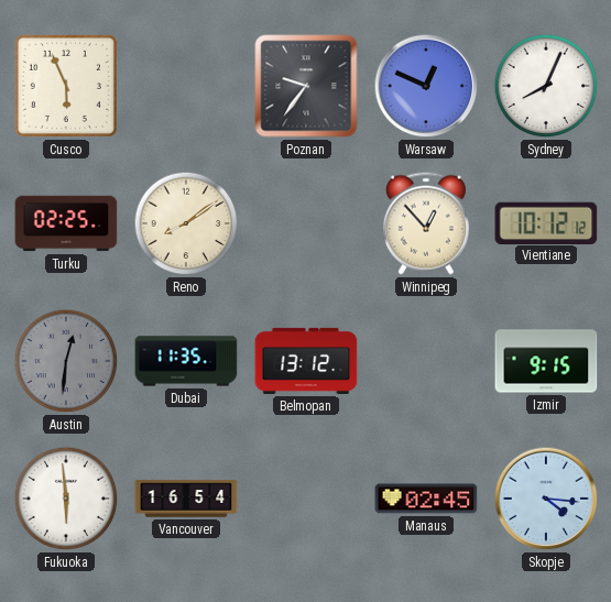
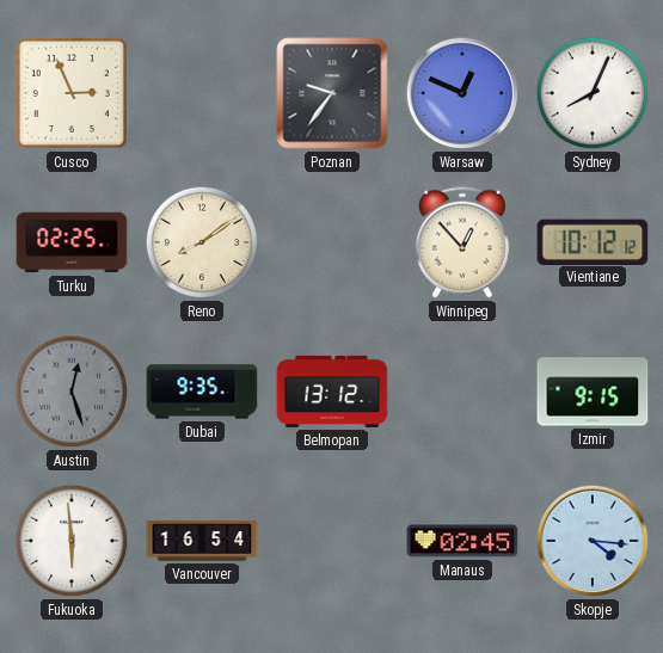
Cusco: 5:56 -> 2:56 (72, 93)
Austin: 12:31 -> 12:27 (72, 392)
Dubai: 11:35 -> 9:35 (202, 392)
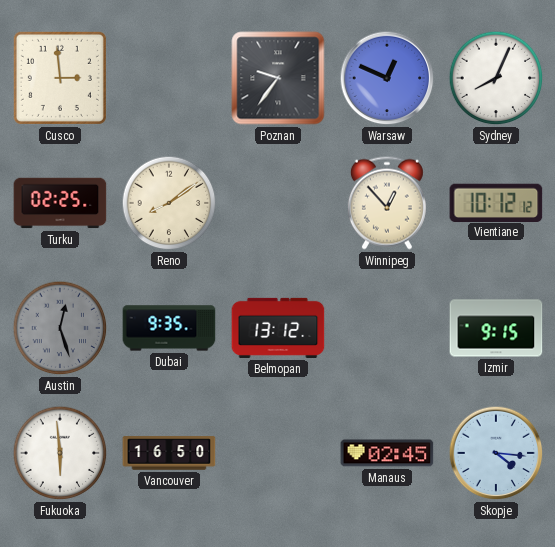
Cusco: 2:56 -> 2:59 (60, 78)
Vancouver: 16:54 -> 16:50 (169, 453)
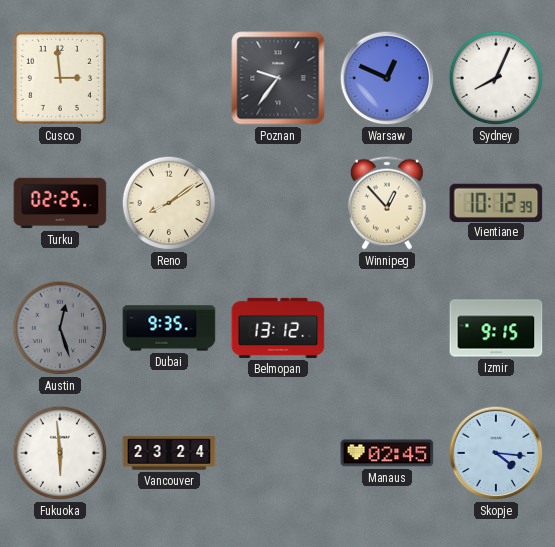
Vientiane: 10:12:12 -> 10:12:39 (496, 202)
Vancouver: 16:50 -> 23:24 (169, 453)
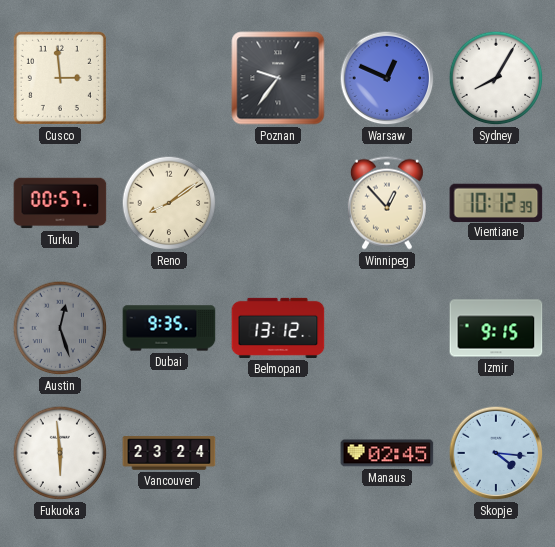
Sydney: 8:04 -> 8:05 (496, 78)
Turku: 02:25 -> 00:57 (60, 203)
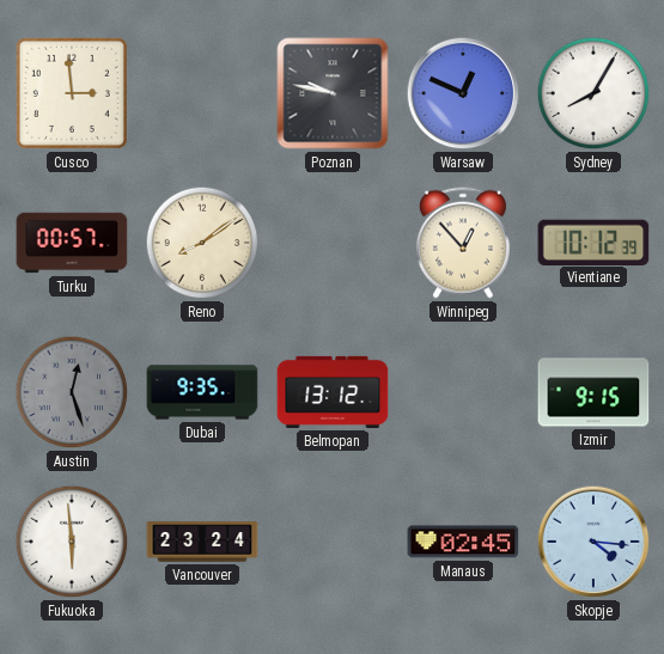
Poznan: 9:36 -> 9:47 (333, 93)
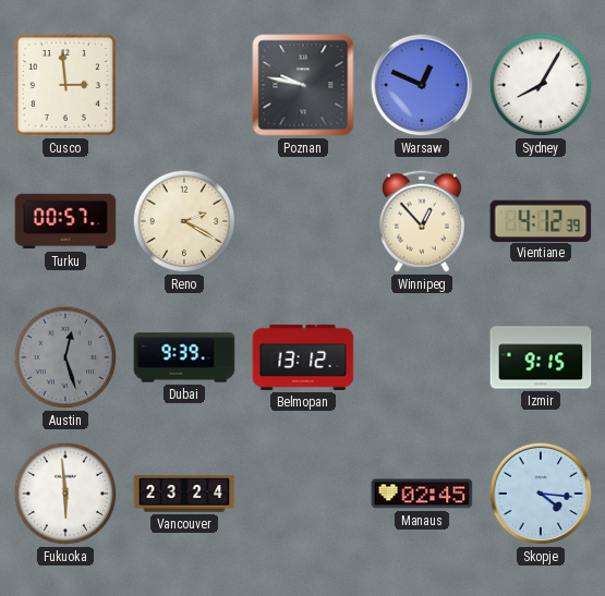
Reno: 8:09 -> 2:20 (184, 221)
Vientiane: 10:12 -> 4:12 (541, 220)
Dubai: 9:35 -> 9:39 (184, 357)
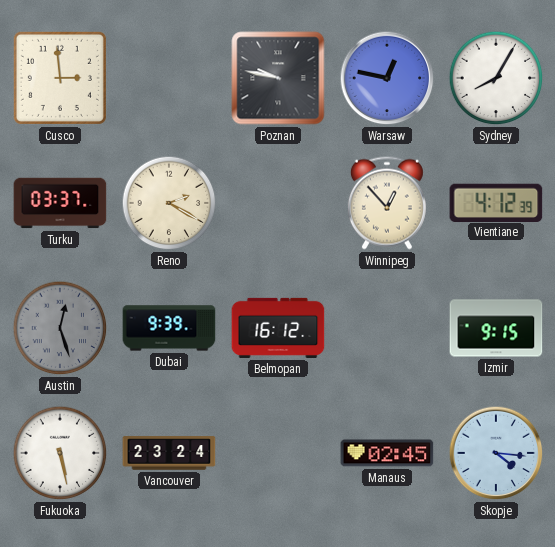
Warsaw: 12:49 -> 12:47 (387, 78)
Turku: 00:57 -> 03:37 (60, 203)
Belmopan: 13:12 -> 16:12 (278, 328)
Fukuoka: 5:59 -> 5:28 (60, 453)
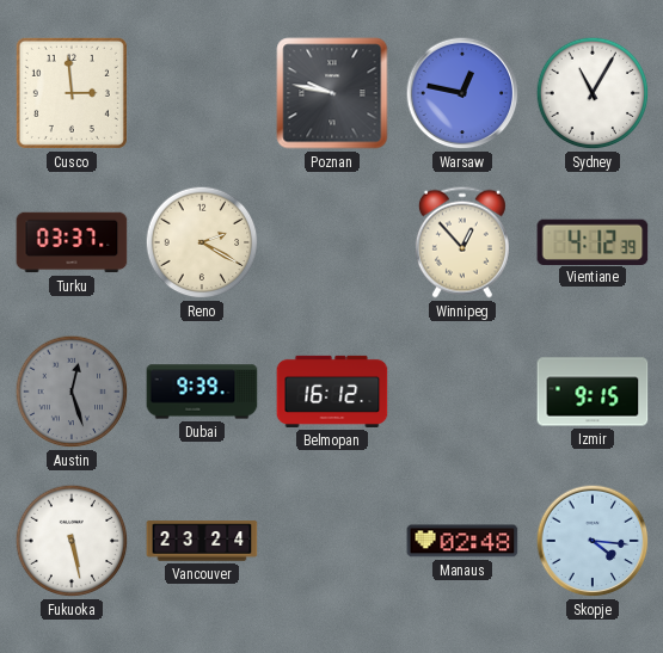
Sydney: 8:05 -> 11:05 (593, 93)
Manaus: 02:45 -> 02:48 (462, 541)
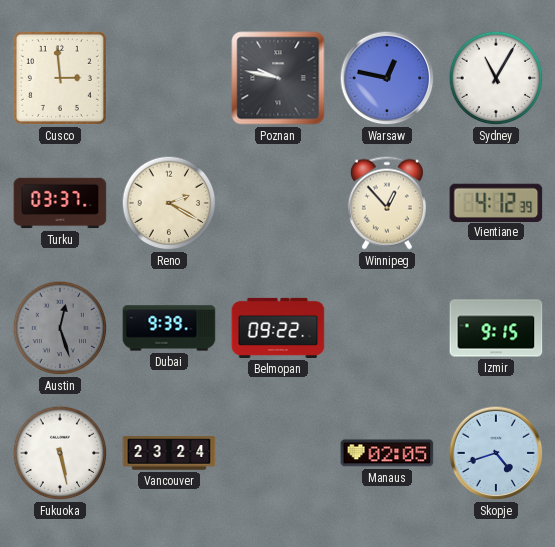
Belmopan: 16:12 -> 09:22 (278, 328)
Manaus: 02:48 -> 02:05 (387, 453)
Skopje: 4:16 -> 4:42 (496, 453)
